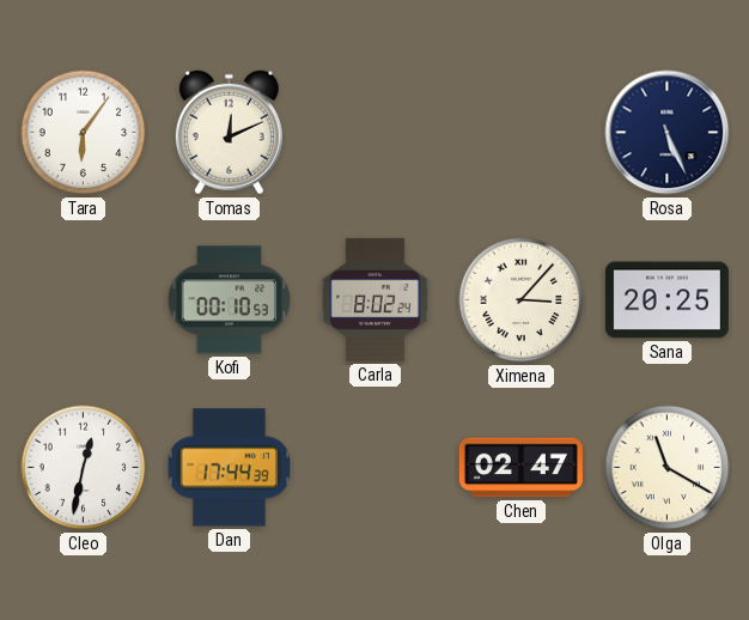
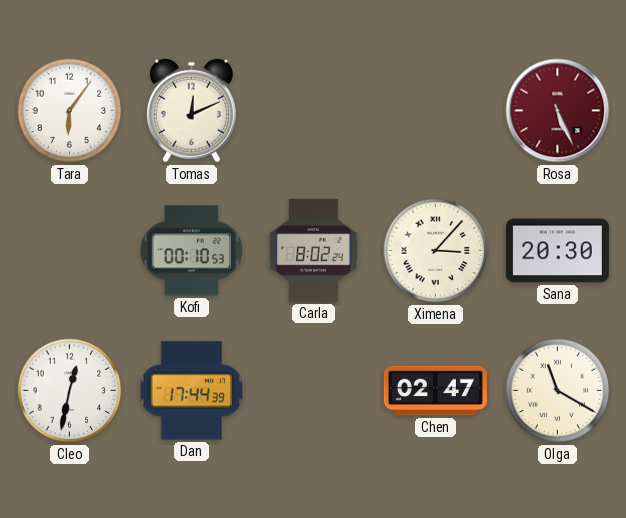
Rosa dial: navy -> burgundy (558, 111)
Sana: 20:25 -> 20:30 (557, 251)
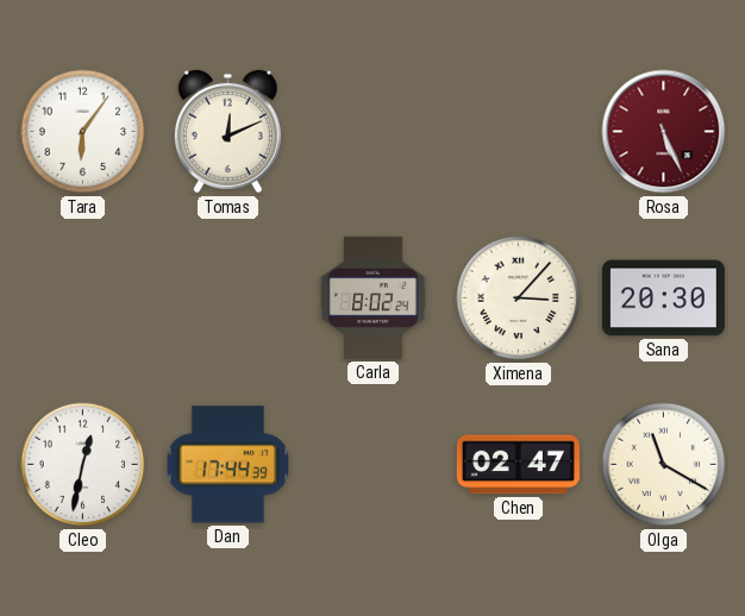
Kofi: 00:10 -> none (192, 251)
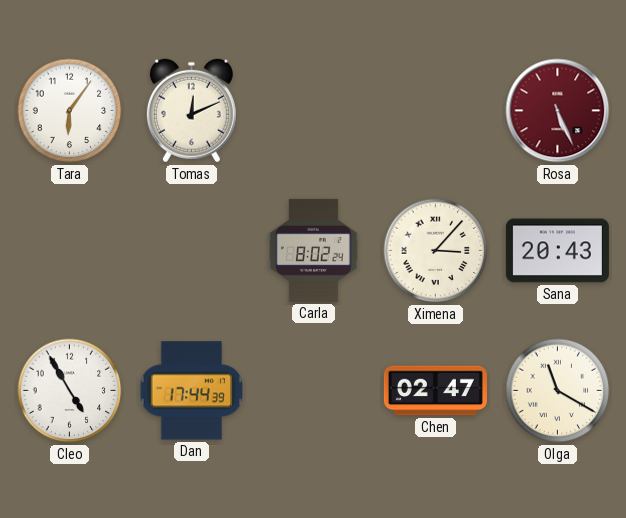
Sana: 20:30 -> 20:43 (557, 251)
Cleo: 12:32 -> 4:55 (70, 391)
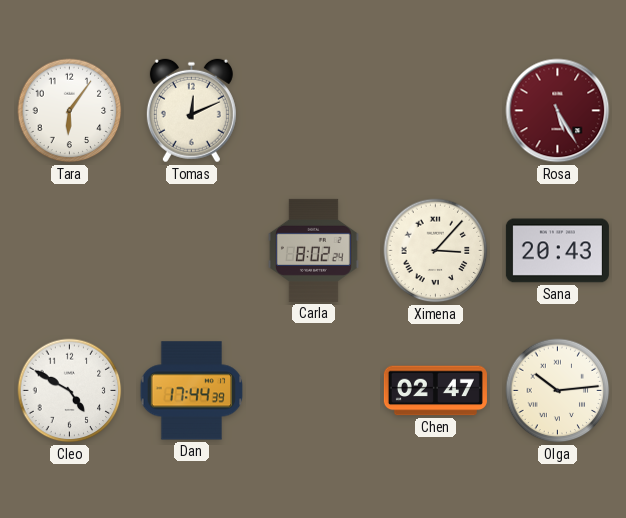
Rosa: 5:26 -> 5:25 (558, 111)
Cleo: 4:55 -> 4:50 (70, 391)
Olga: 11:20 -> 10:14 (558, 391)
